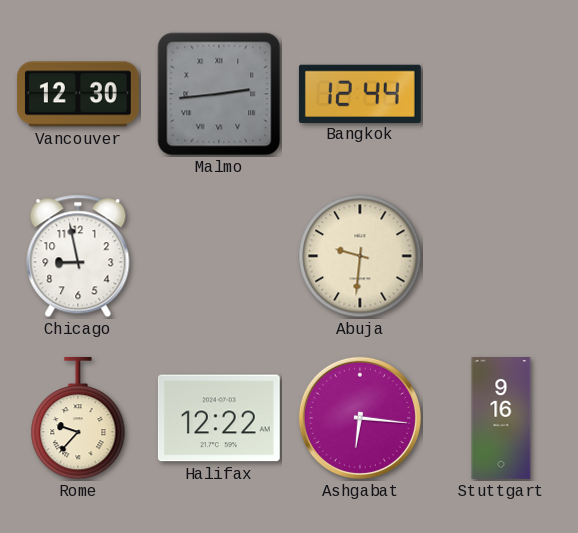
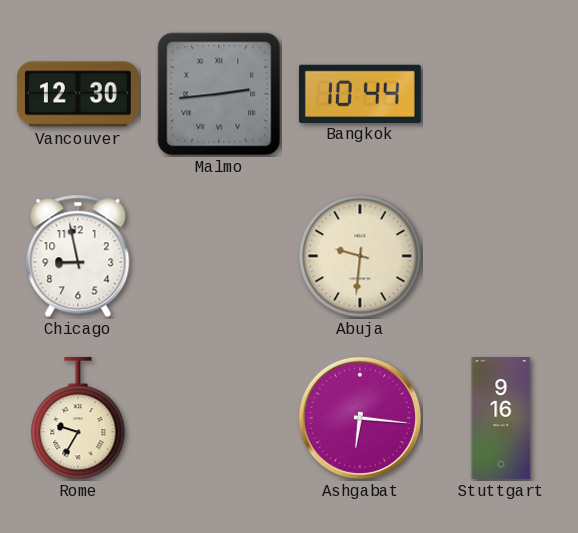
Bangkok: 12:44 -> 10:44 (360, 93)
Rome: 9:37 -> 9:35 (78, 418)
Halifax: 12:22 -> none (219, 418)
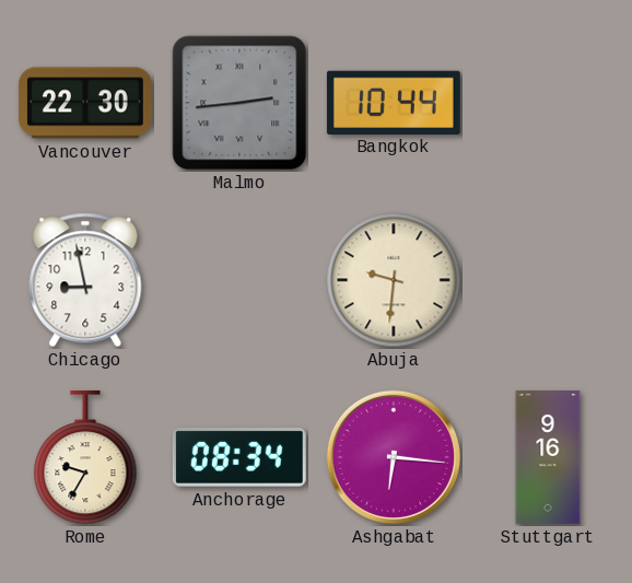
Vancouver: 12:30 -> 22:30 (85, 103)
Anchorage: none -> 08:34 (239, 457)
